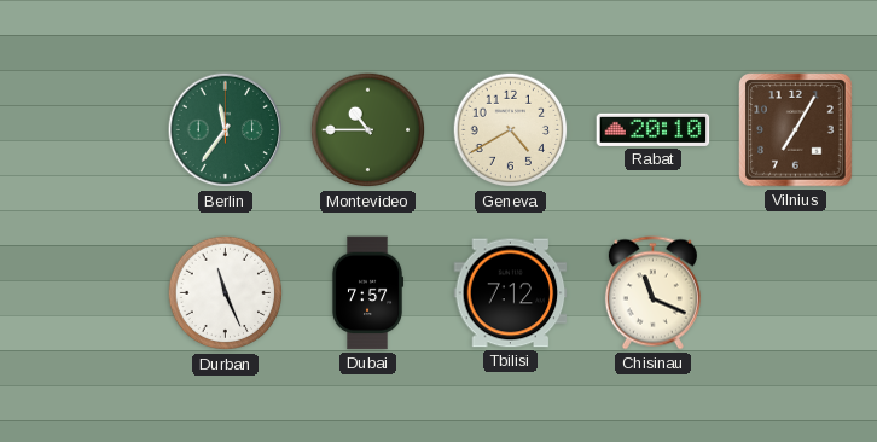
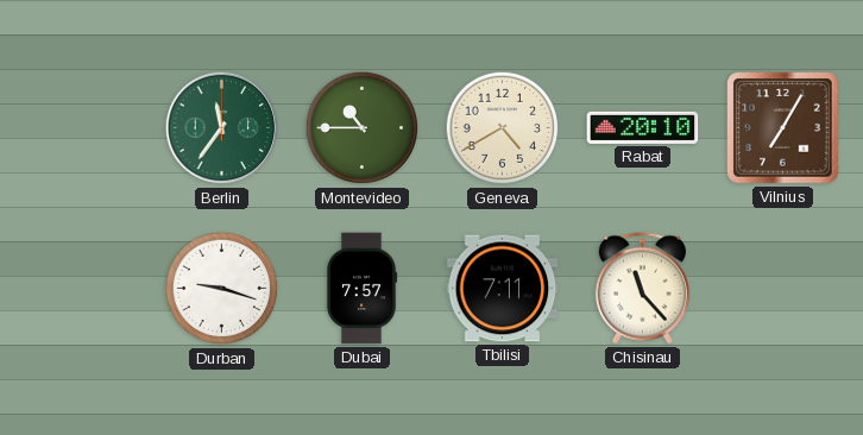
Durban: 11:26 -> 9:18 (222, 289)
Tbilisi: 7:12 -> 7:11 (503, 289)
Chisinau: 11:19 -> 11:23 (642, 289)
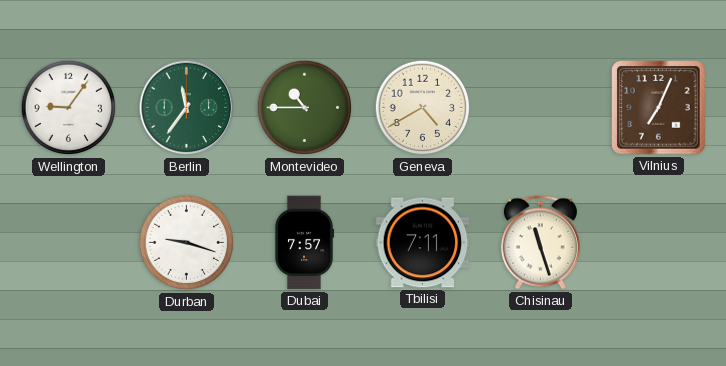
Wellington: none -> 9:06 (69, 108)
Rabat: 20:10 -> none (643, 127)
Vilnius: 7:05 -> 7:04 (659, 108)
Chisinau: 11:23 -> 11:27 (540, 243)
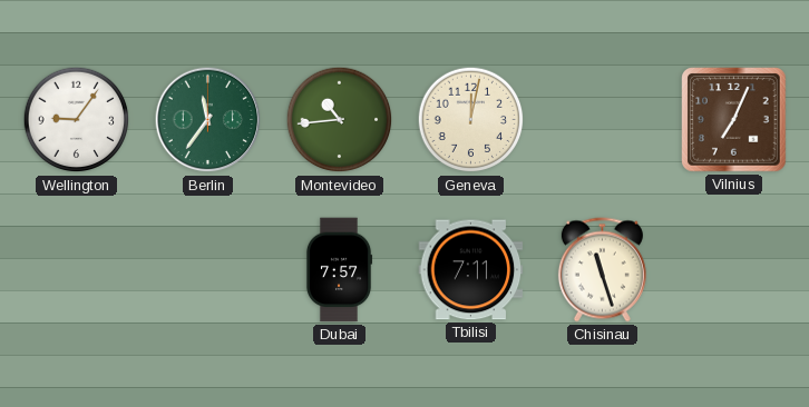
Montevideo: 10:45 -> 10:44 (340, 120)
Geneva: 4:40 -> 12:02 (471, 120)
Durban: 9:18 -> none (187, 243)
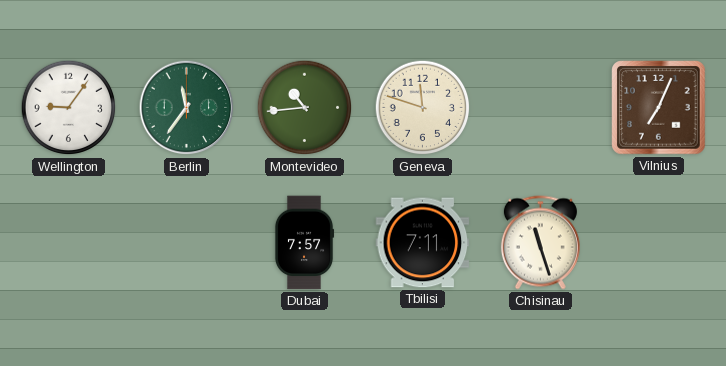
Geneva: 12:02 -> 11:48 (423, 108)
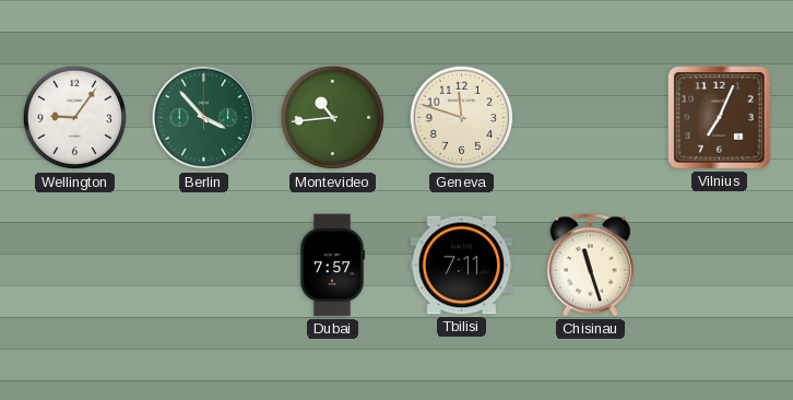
Berlin: 11:36 -> 3:53 (204, 118)
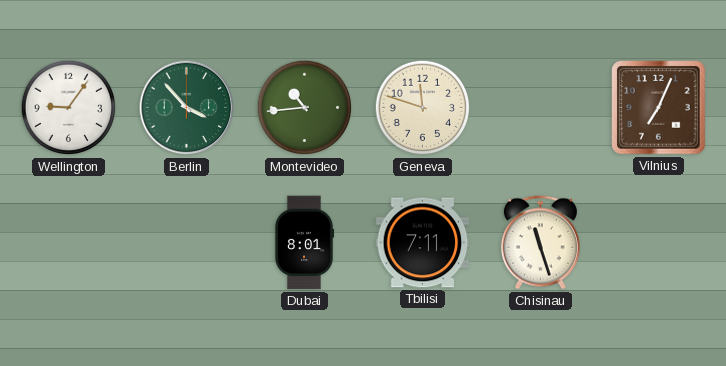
Dubai: 7:57 -> 8:01 (304, 243)
